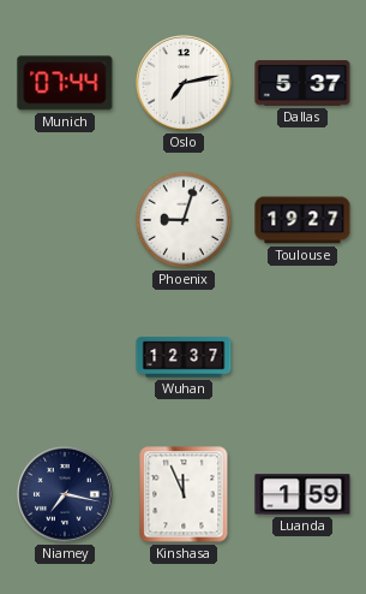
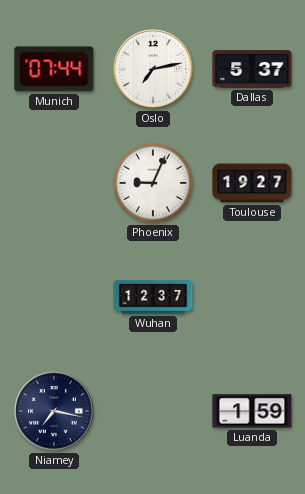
Phoenix: 9:03 -> 9:04 (153, 183)
Kinshasa: 11:56 -> none (184, 494)
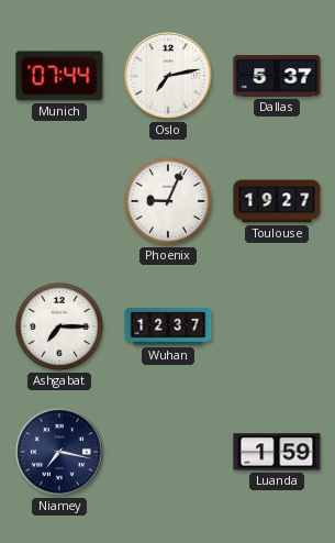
Ashgabat: none -> 7:15 (59, 326)
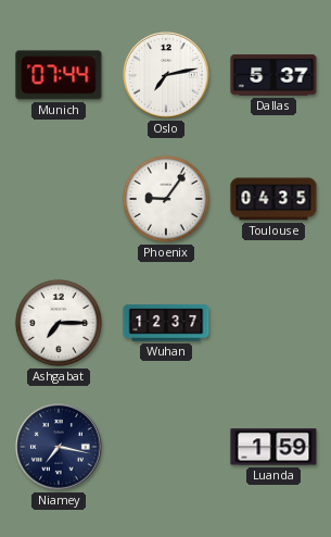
Phoenix: 9:04 -> 9:06 (166, 199)
Toulouse: 19:27 -> 04:35 (273, 199)
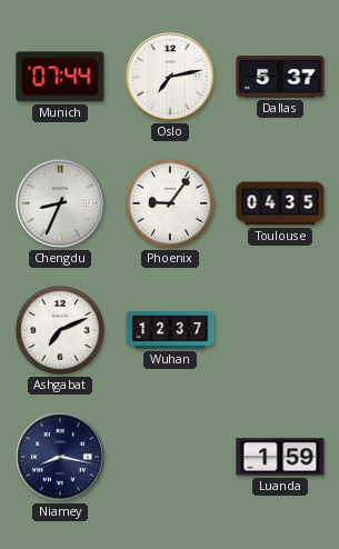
Chengdu: none -> 8:34 (60, 203)
Ashgabat: 7:15 -> 7:11 (60, 330)
Niamey: 7:17 -> 8:17 (60, 457)
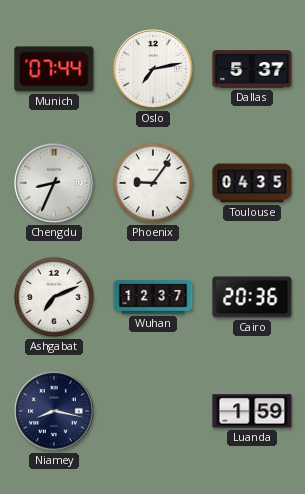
Cairo: none -> 20:36 (252, 297)
